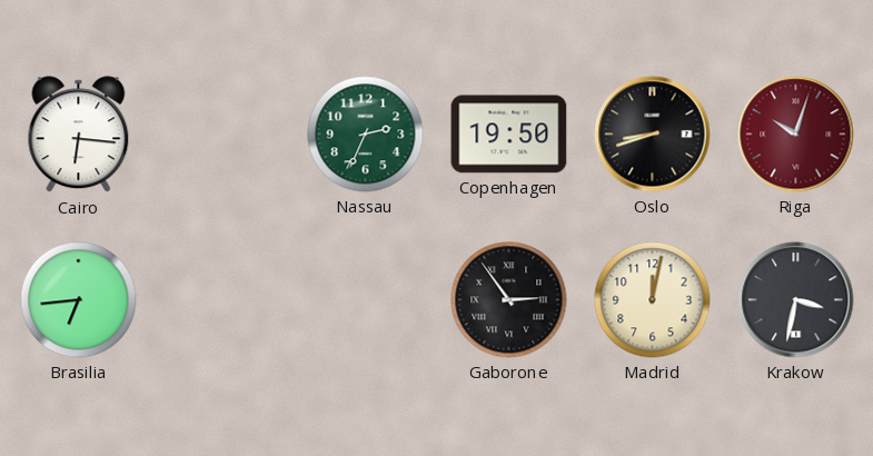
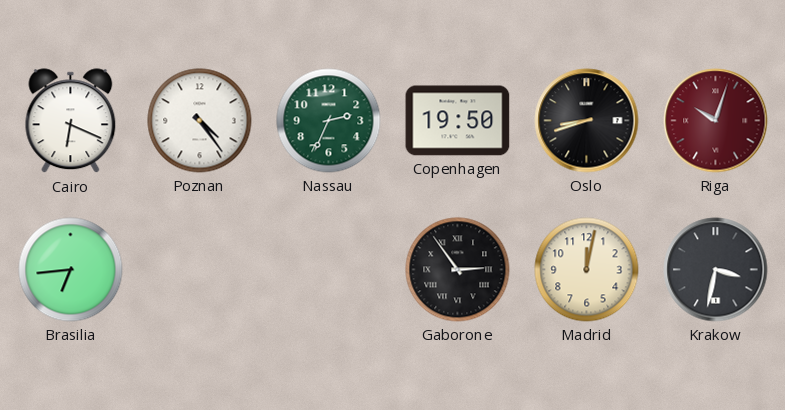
Cairo: 6:16 -> 6:19 (71, 121)
Poznan: none -> 4:24 (200, 121)
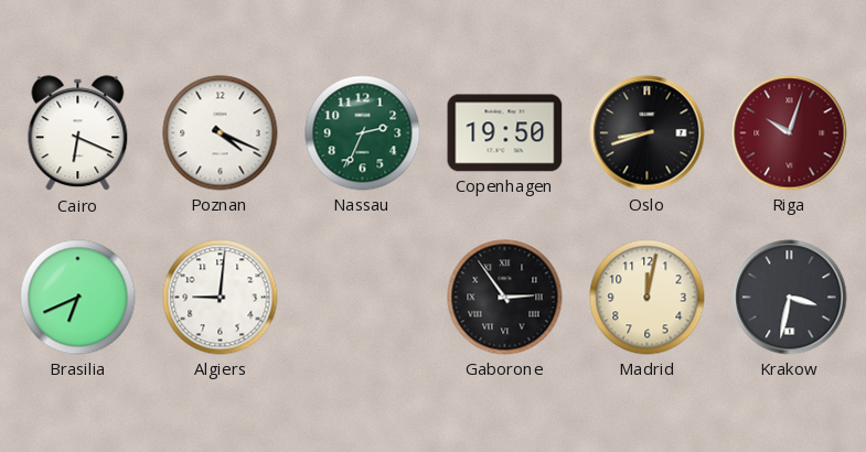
Poznan: 4:24 -> 4:19 (221, 133)
Brasilia: 6:44 -> 6:41 (78, 298)
Algiers: none -> 9:01 (221, 298)
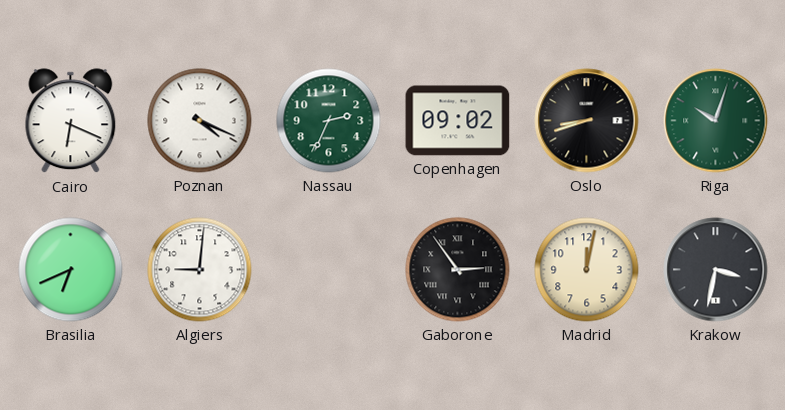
Copenhagen: 19:50 -> 09:02 (458, 121)
Riga dial: burgundy -> green (716, 121)
